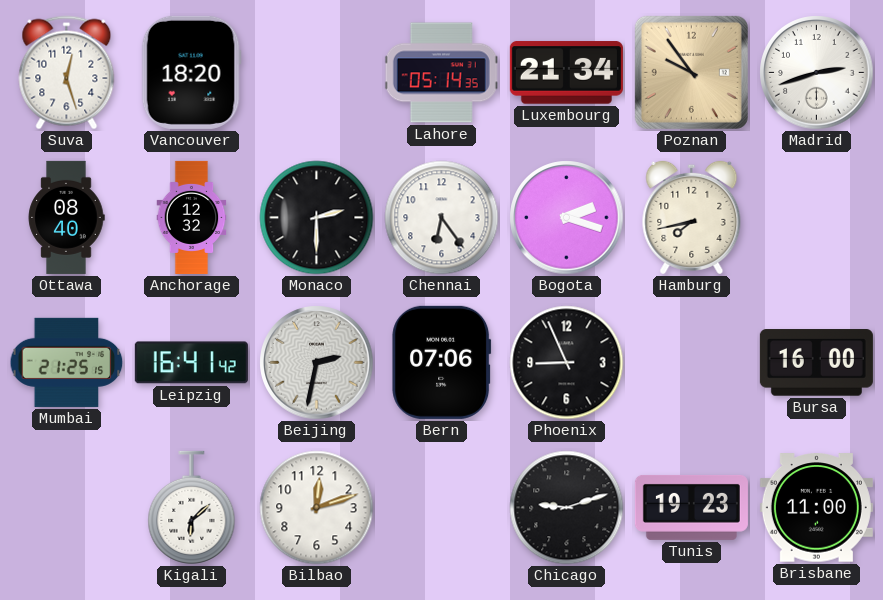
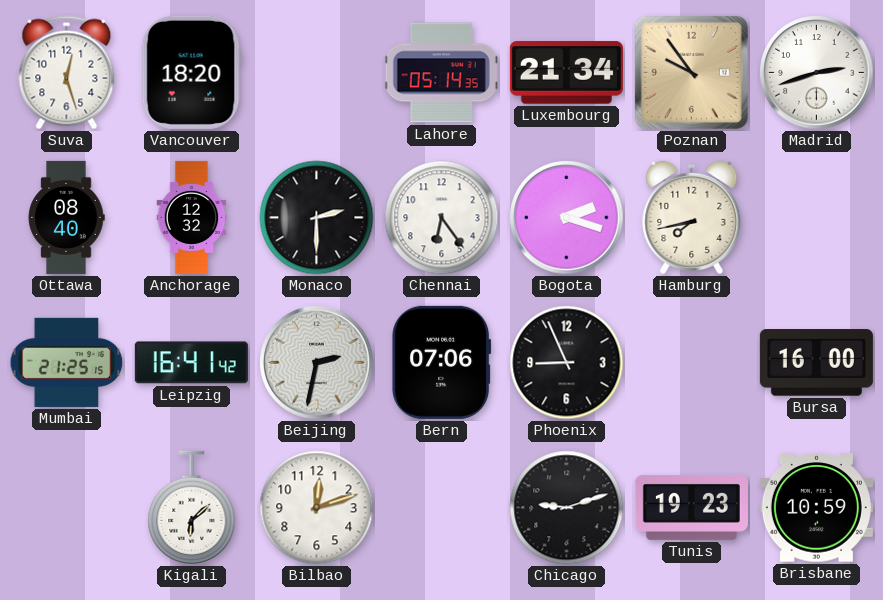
Brisbane: 11:00 -> 10:59 (816, 508)
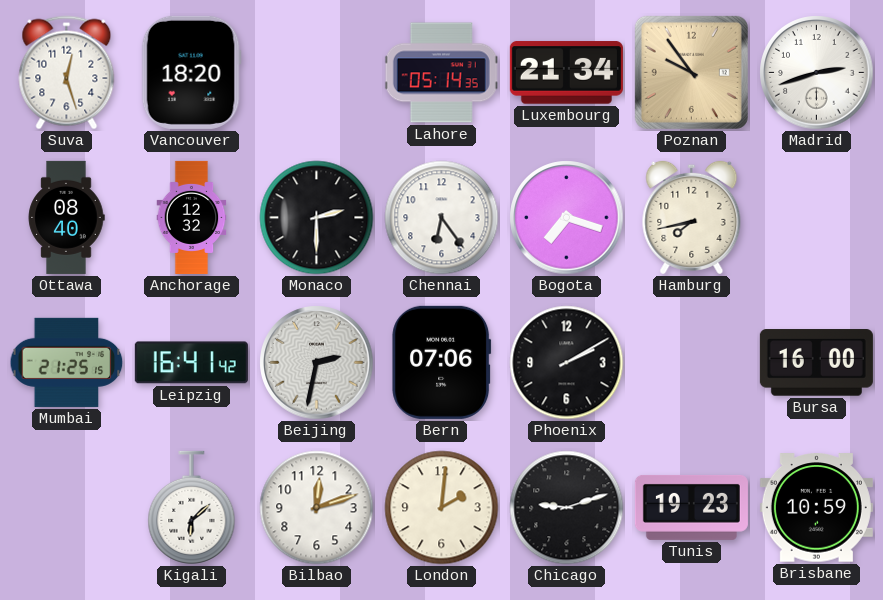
Bogota: 2:18 -> 7:18 (567, 218)
Phoenix: 8:56 -> 2:10 (567, 363)
London: none -> 2:01 (442, 508)
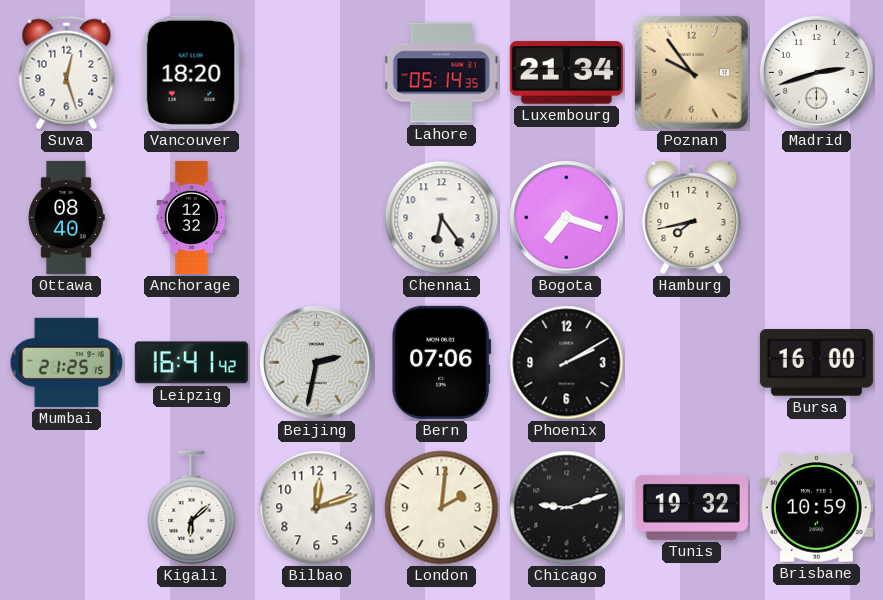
Monaco: 2:30 -> none (317, 218)
Tunis: 19:23 -> 19:32 (691, 507)
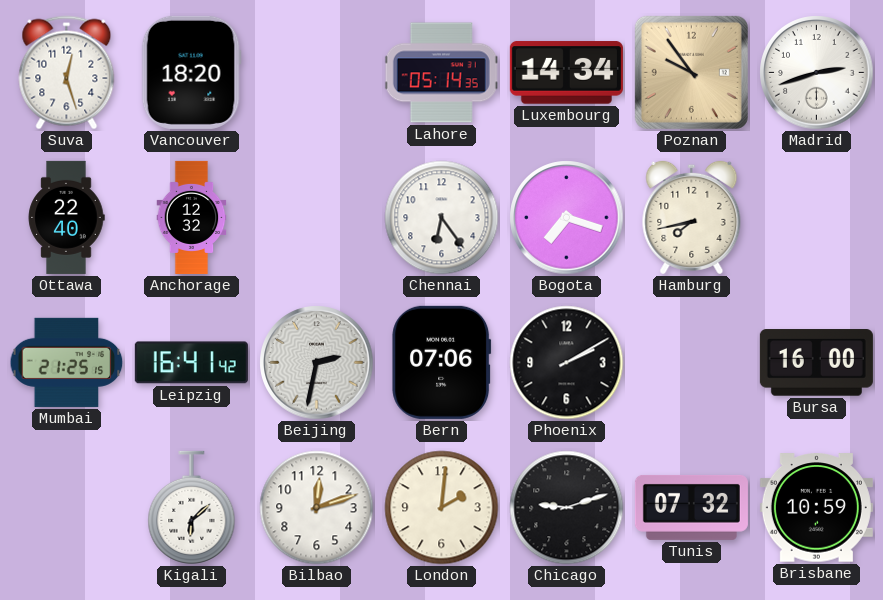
Luxembourg: 21:34 -> 14:34 (566, 73)
Ottawa: 08:40 -> 22:40 (66, 217)
Tunis: 19:32 -> 07:32 (691, 507)
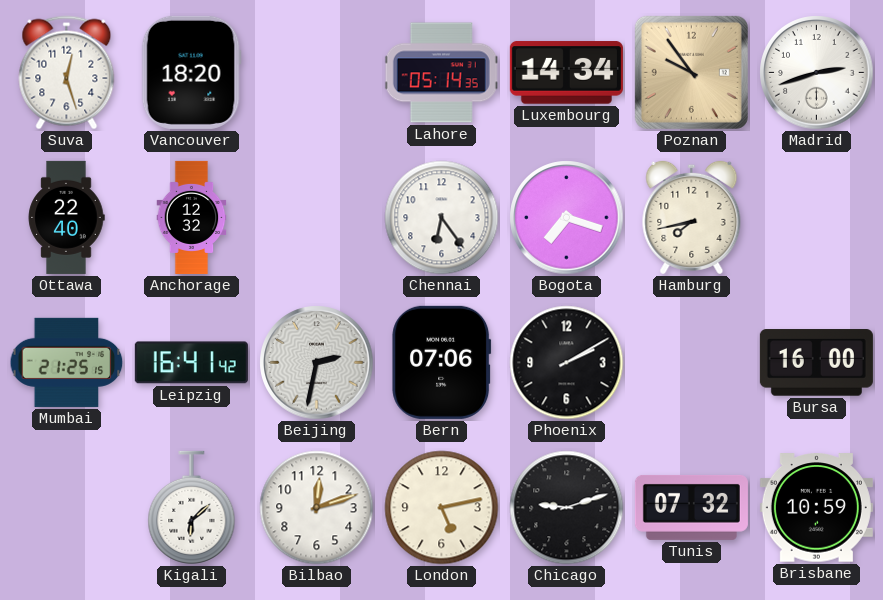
London: 2:01 -> 5:13 (442, 508)
